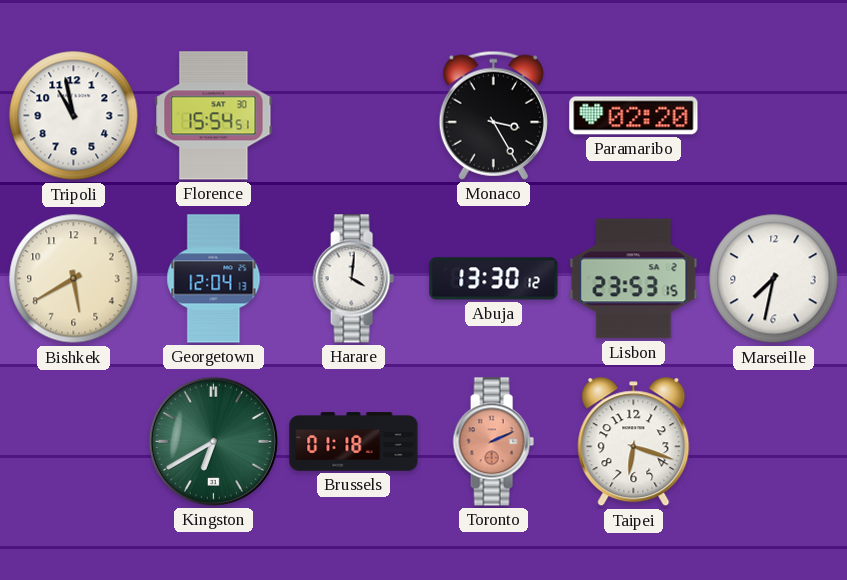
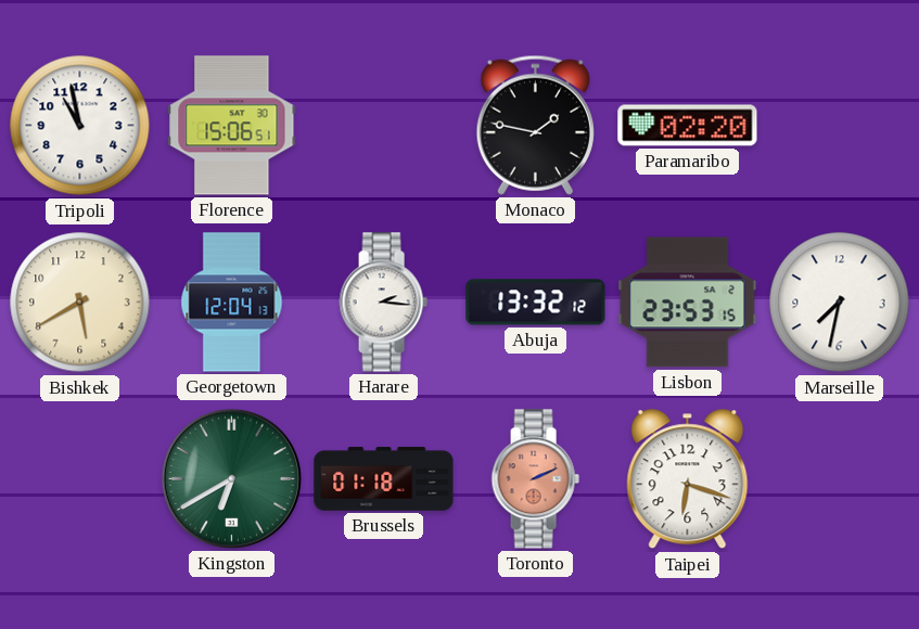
Florence: 15:54 -> 15:06 (232, 126)
Monaco: 3:25 -> 1:47 (535, 125)
Harare: 4:01 -> 2:16 (383, 303)
Abuja: 13:30 -> 13:32 (536, 303)
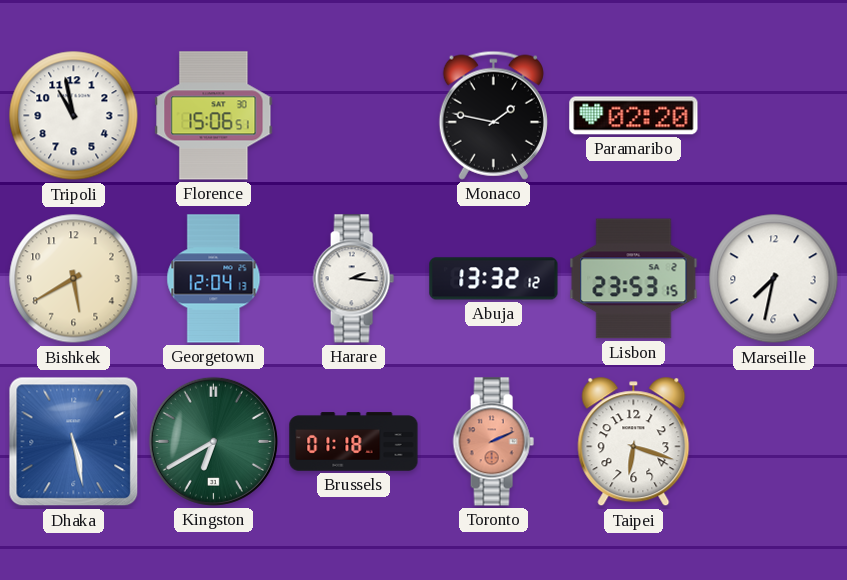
Dhaka: none -> 5:28 (74, 442)
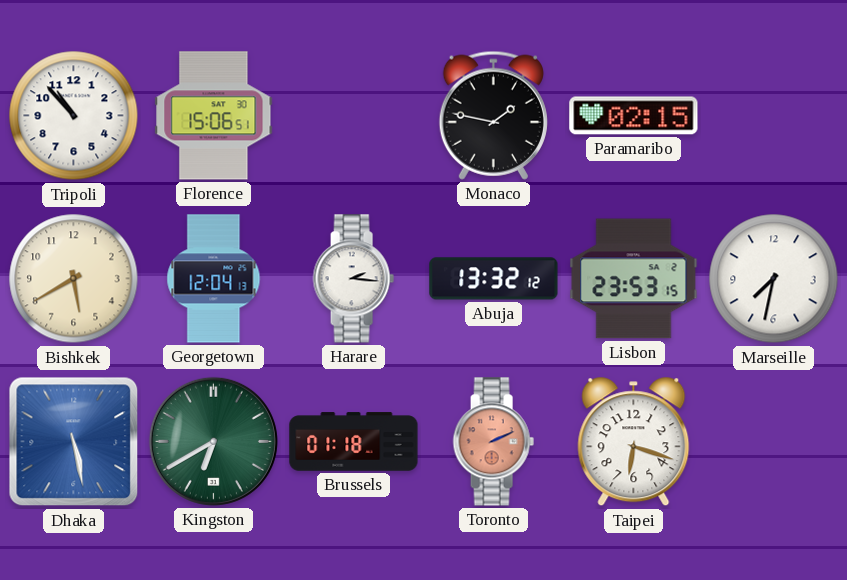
Tripoli: 10:58 -> 10:53 (74, 116)
Paramaribo: 02:20 -> 02:15 (634, 116)
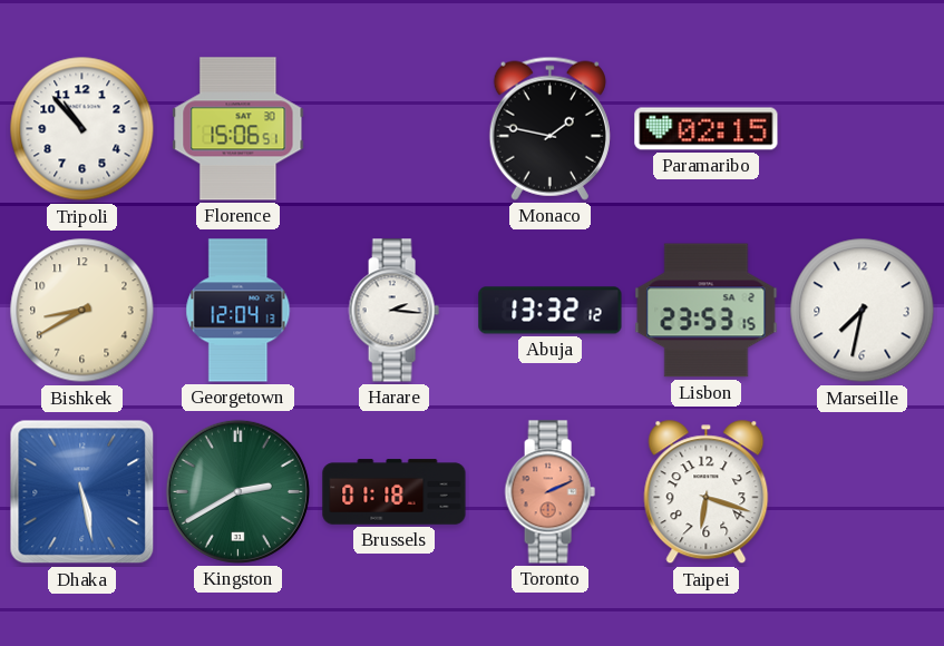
Bishkek: 5:40 -> 8:40 (82, 311)
Kingston: 6:40 -> 2:40 (237, 491)
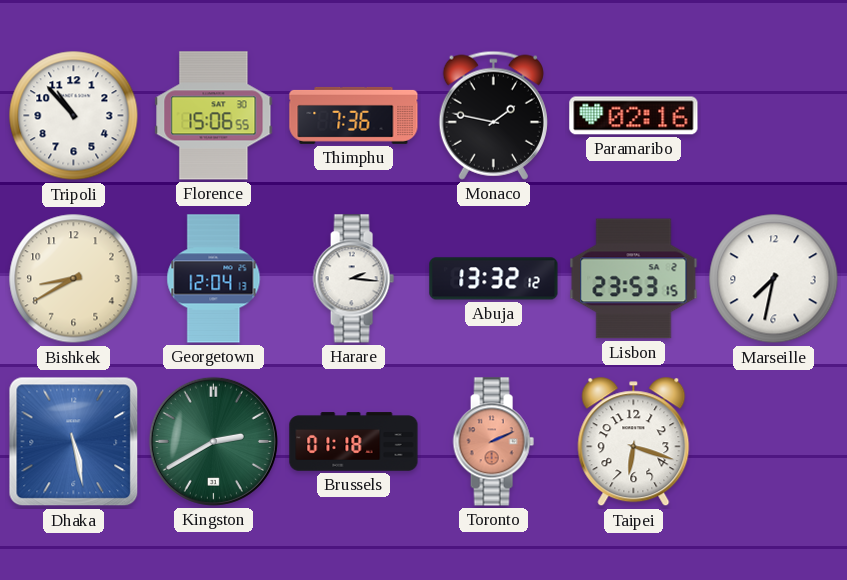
Florence: 15:06:51 -> 15:06:55 (214, 116)
Thimphu: none -> 7:36 (354, 115)
Paramaribo: 02:15 -> 02:16 (634, 116)
